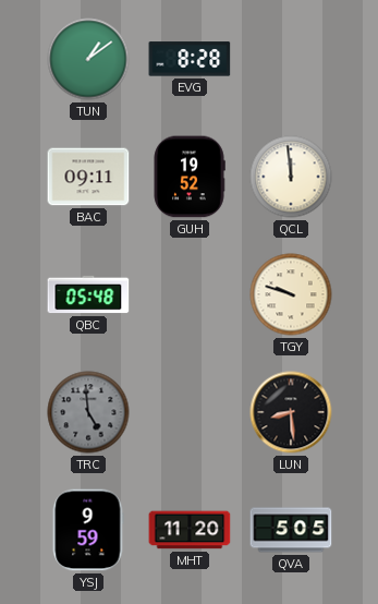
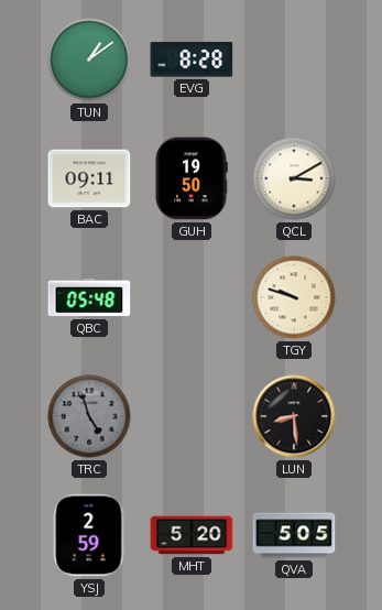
GUH: 19:52 -> 19:50 (192, 178)
QCL: 11:59 -> 3:10 (294, 178)
TRC: 4:59 -> 4:57 (89, 416)
YSJ: 9:59 -> 2:59 (89, 535)
MHT: 11:20 -> 5:20 (192, 535)
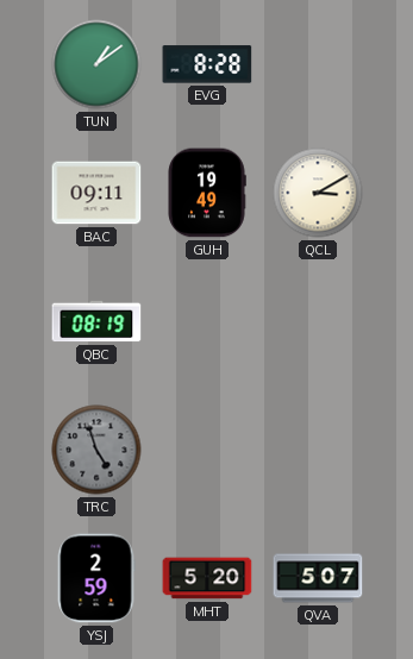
GUH: 19:50 -> 19:49 (207, 193)
QBC: 05:48 -> 08:19 (96, 321)
TGY: 9:48 -> none (294, 297)
LUN: 8:29 -> none (294, 416)
QVA: 5:05 -> 5:07 (318, 578)
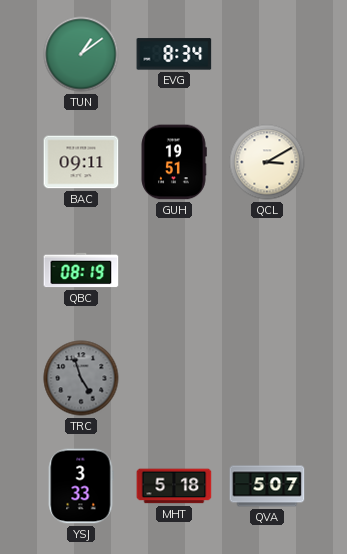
EVG: 8:28 -> 8:34 (174, 54)
GUH: 19:49 -> 19:51 (174, 162)
YSJ: 2:59 -> 3:33 (81, 486)
MHT: 5:20 -> 5:18 (174, 486)
